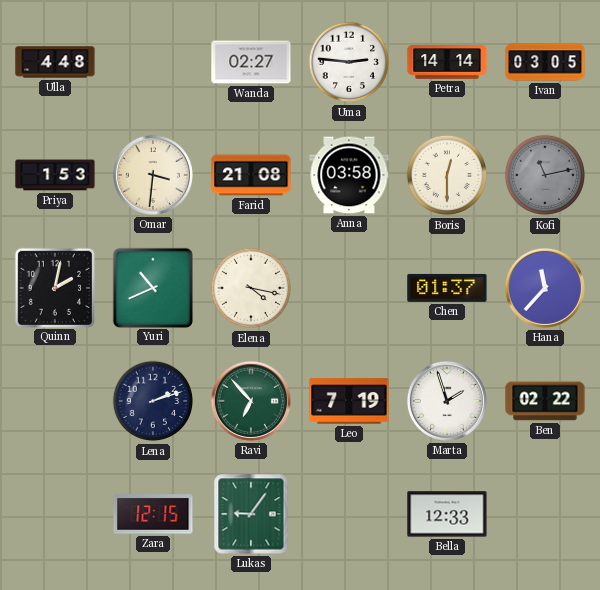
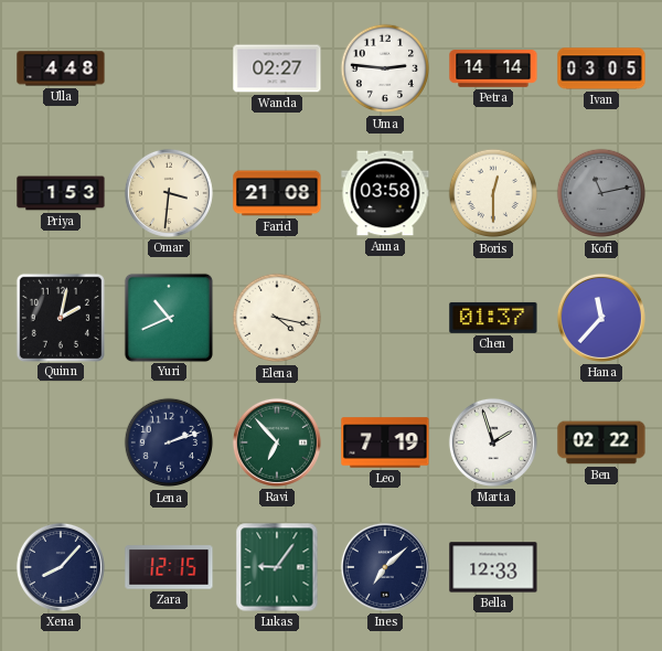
Xena: none -> 8:07 (61, 567)
Ines: none -> 7:08 (385, 567)
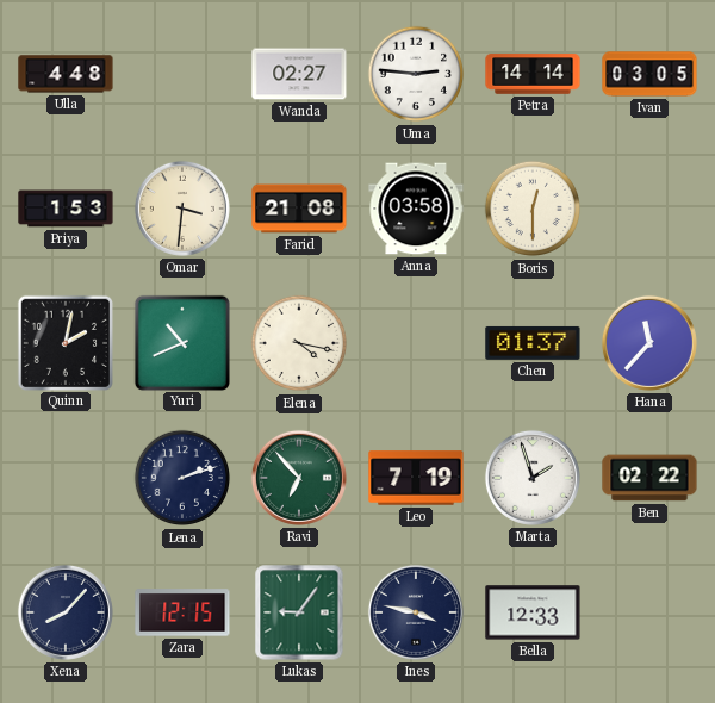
Kofi: 11:13 -> none (601, 193)
Ines: 7:08 -> 3:47 (416, 612)
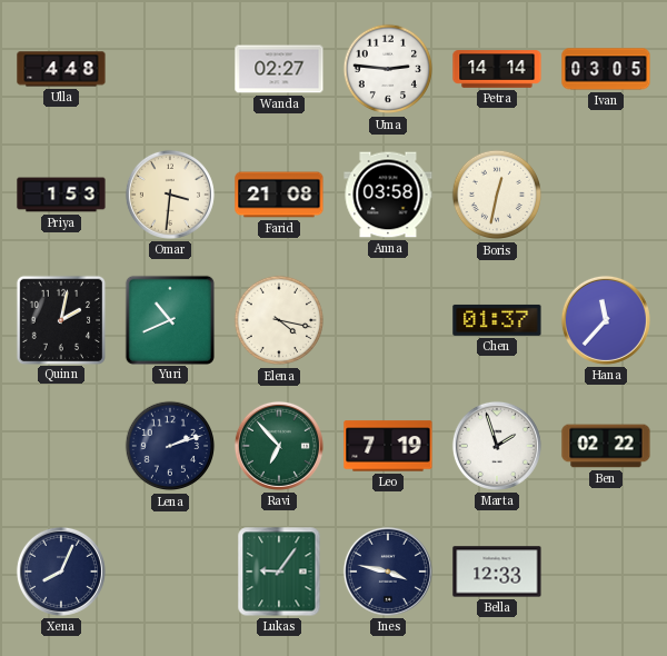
Boris: 12:30 -> 12:32 (497, 195)
Xena: 8:07 -> 8:04 (61, 571)
Zara: 12:15 -> none (182, 612)
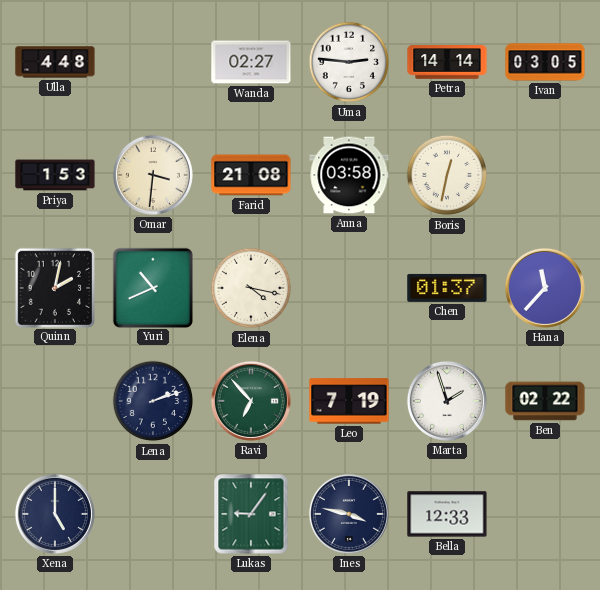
Xena: 8:04 -> 5:00 (55, 514)
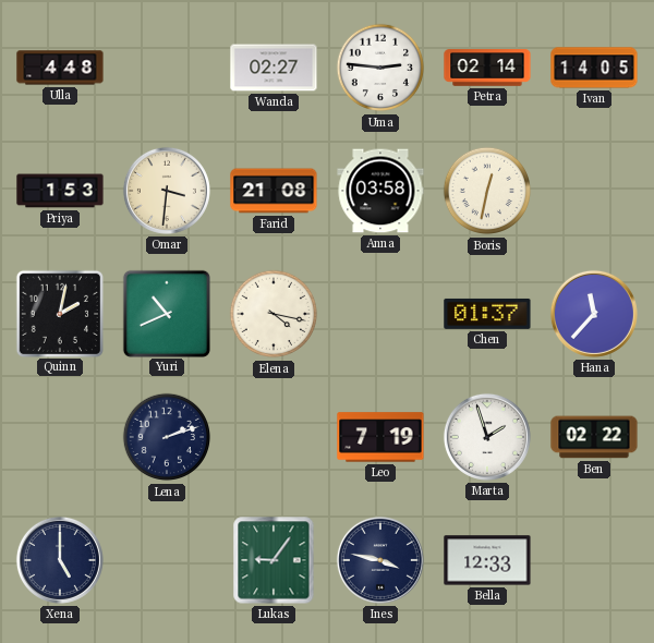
Petra: 14:14 -> 02:14 (487, 68)
Ivan: 03:05 -> 14:05 (594, 68)
Ravi: 6:53 -> none (251, 401)
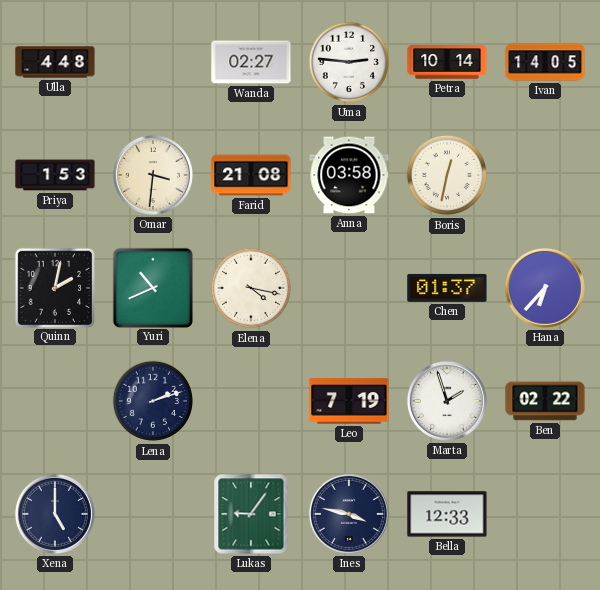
Petra: 02:14 -> 10:14 (447, 62)
Hana: 11:37 -> 6:37 (545, 288)
